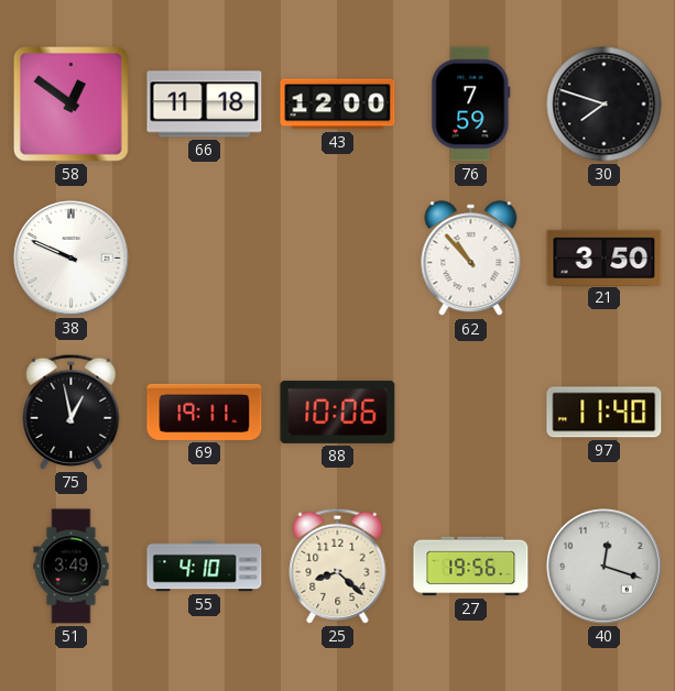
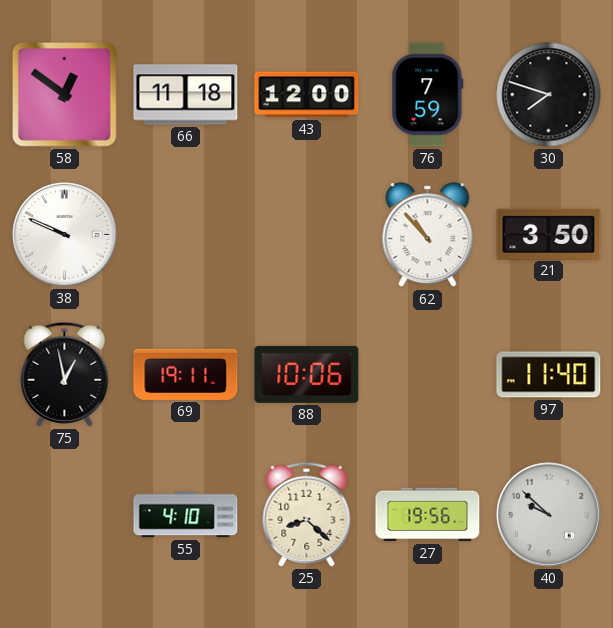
51: 3:49 -> none (72, 567)
40: 12:18 -> 9:52 (549, 515)
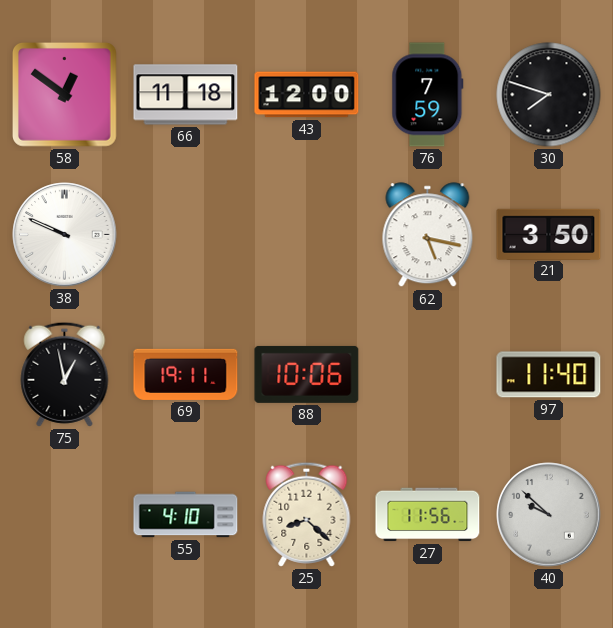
62: 10:53 -> 5:17 (428, 235)
27: 19:56 -> 11:56 (428, 515)
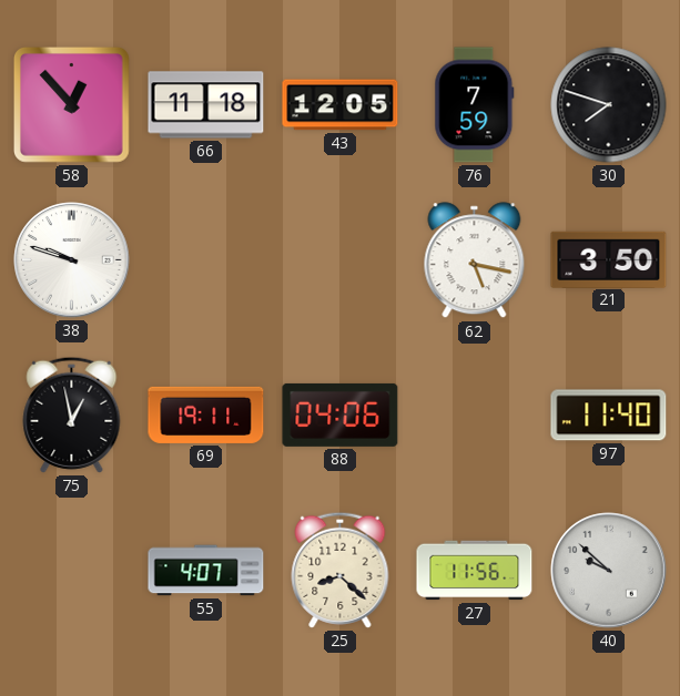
58: 12:51 -> 12:53 (72, 105)
43: 12:00 -> 12:05 (341, 105)
38: 9:49 -> 9:48 (72, 260)
88: 10:06 -> 04:06 (341, 414)
55: 4:10 -> 4:07 (206, 571)
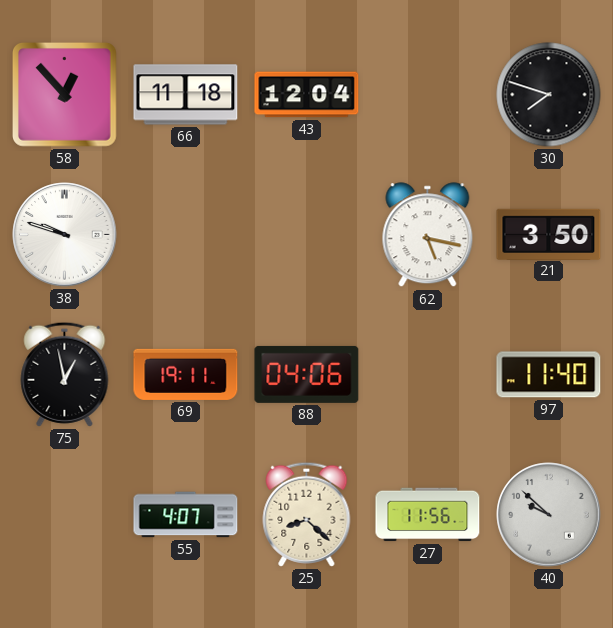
43: 12:05 -> 12:04 (307, 95)
76: 7:59 -> none (475, 105)
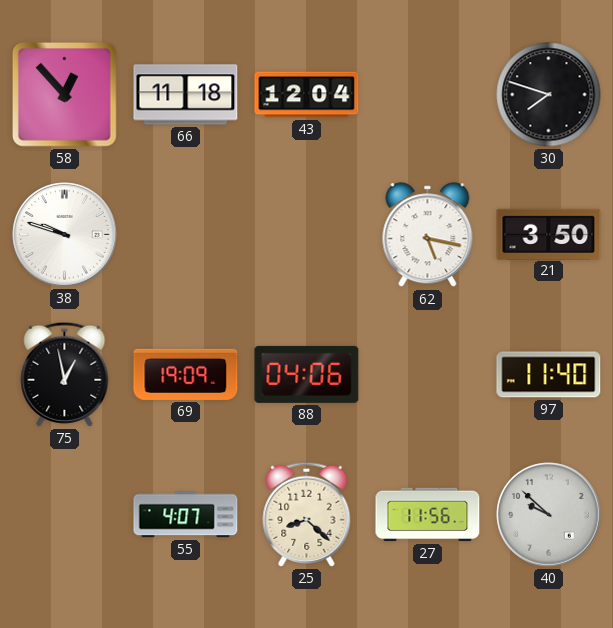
69: 19:11 -> 19:09 (186, 374)
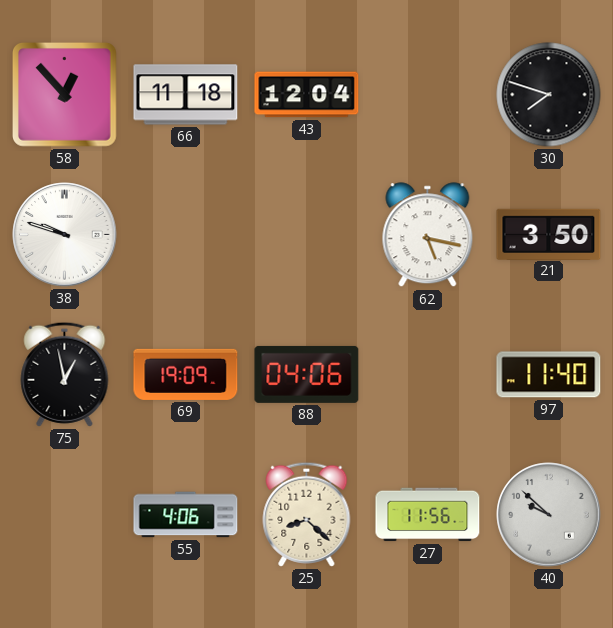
55: 4:07 -> 4:06 (186, 515)
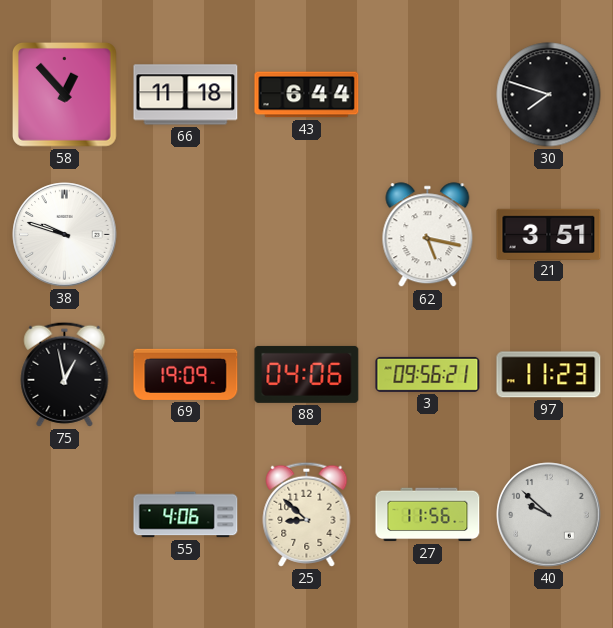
43: 12:04 -> 6:44 (307, 95)
21: 3:50 -> 3:51 (549, 234)
3: none -> 09:56 (428, 374)
97: 11:40 -> 11:23 (549, 375)
25: 8:22 -> 8:52 (307, 514)
